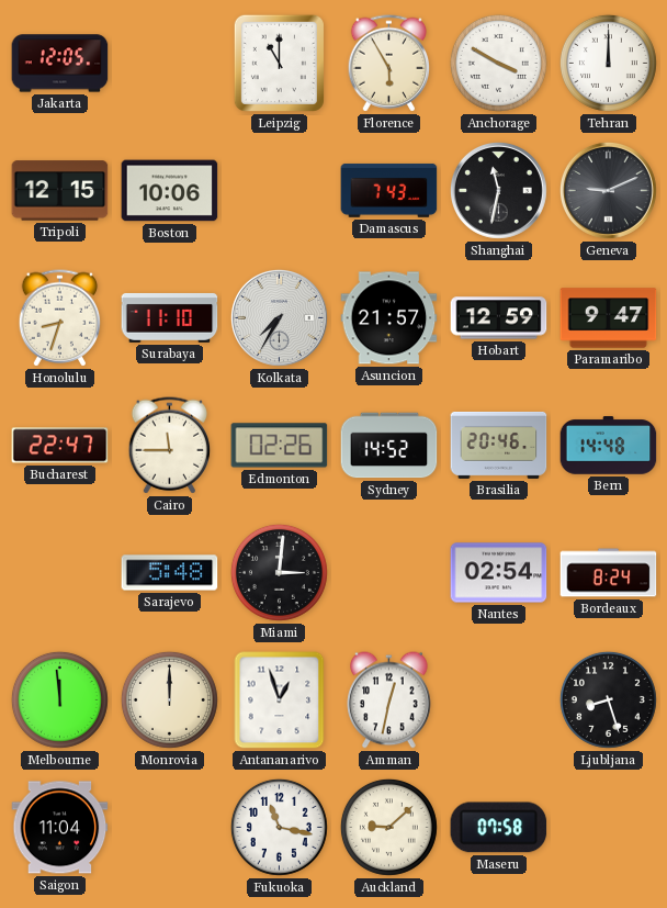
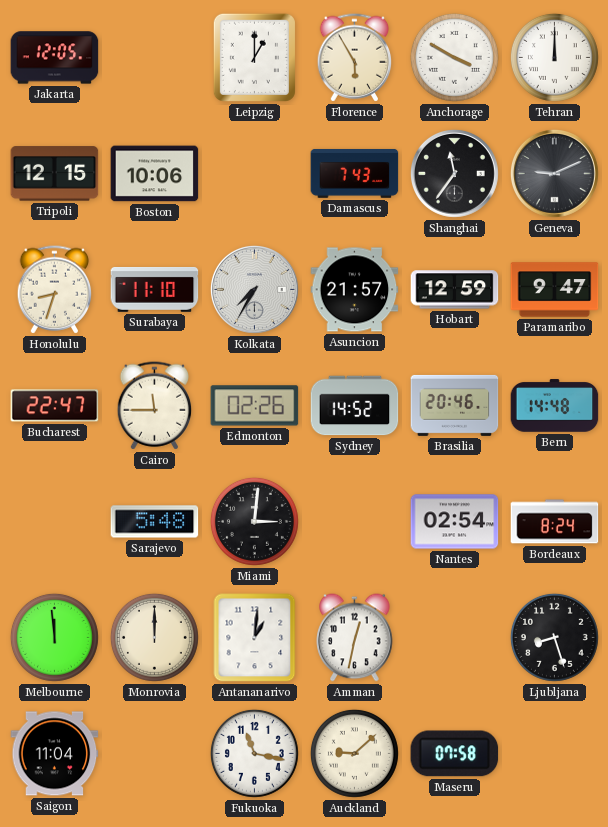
Leipzig: 11:00 -> 1:00 (254, 57)
Shanghai: 11:32 -> 11:36 (454, 173)
Antananarivo: 12:57 -> 1:01 (255, 638)
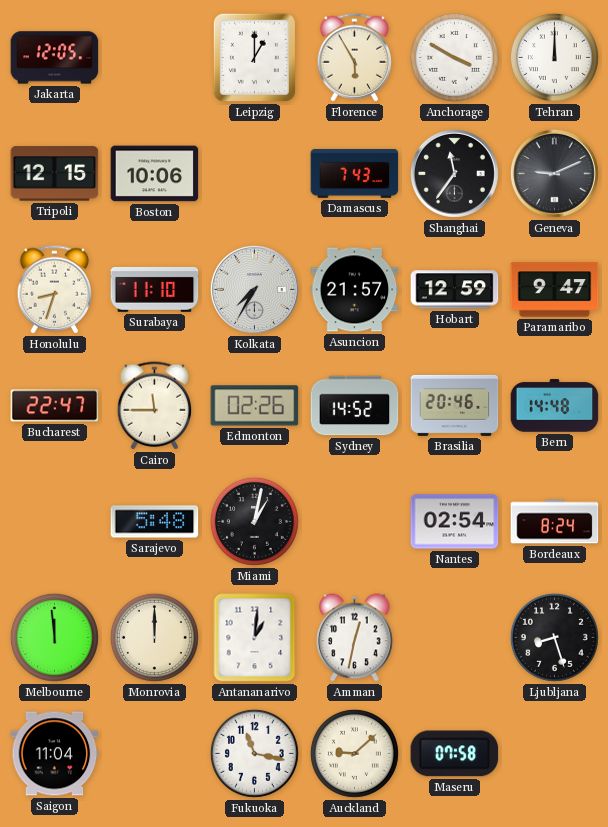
Miami: 3:01 -> 1:02 (254, 521)
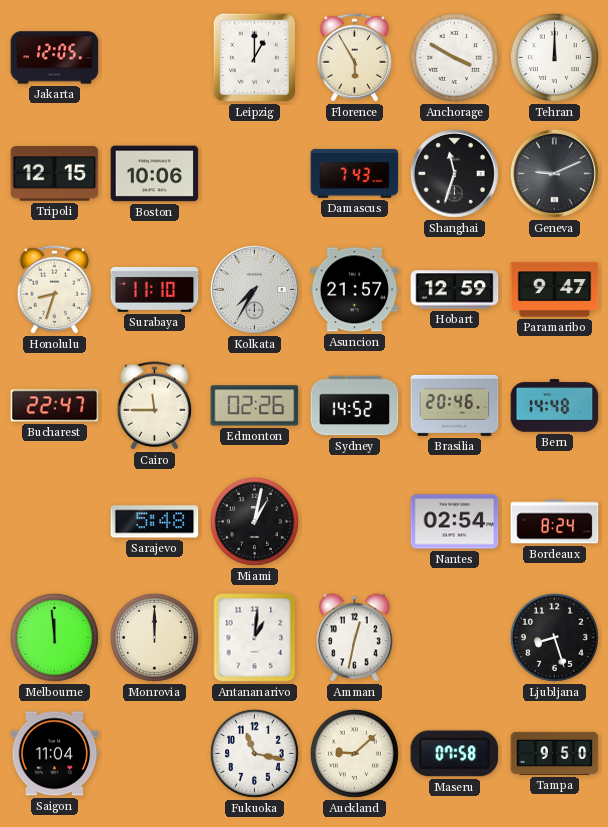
Shanghai: 11:36 -> 11:33 (454, 173)
Tampa: none -> 9:50 (555, 753)
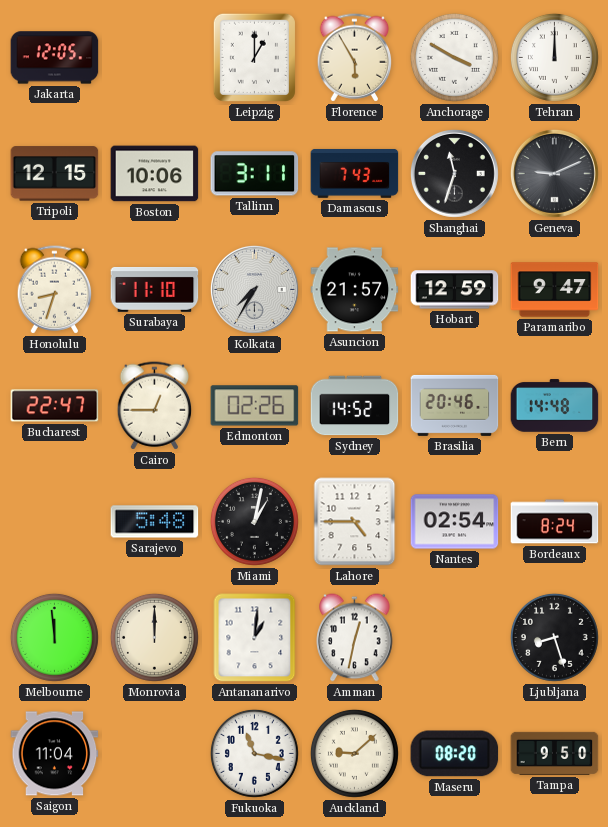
Tallinn: none -> 3:11 (255, 174)
Cairo: 11:45 -> 12:45 (155, 406)
Lahore: none -> 4:45 (355, 522)
Maseru: 07:58 -> 08:20 (455, 754)
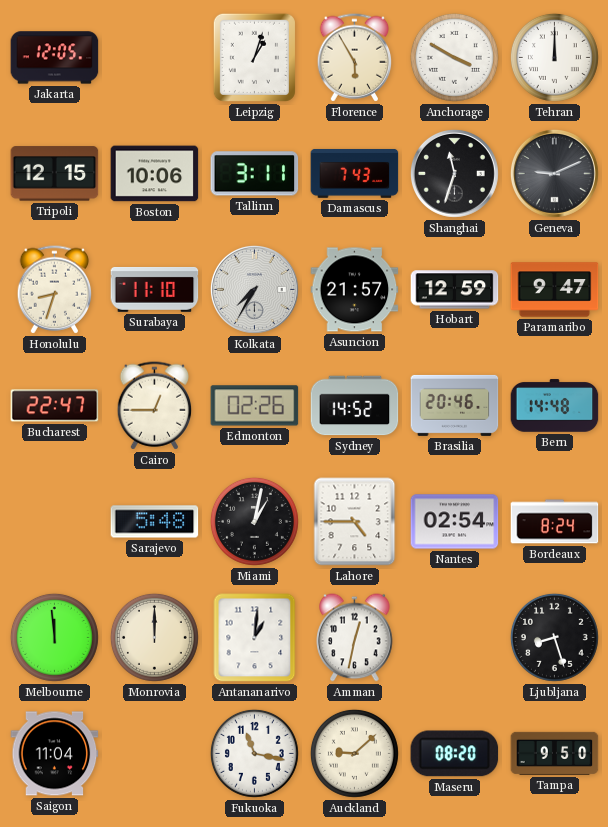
Leipzig: 1:00 -> 1:03 (254, 57)
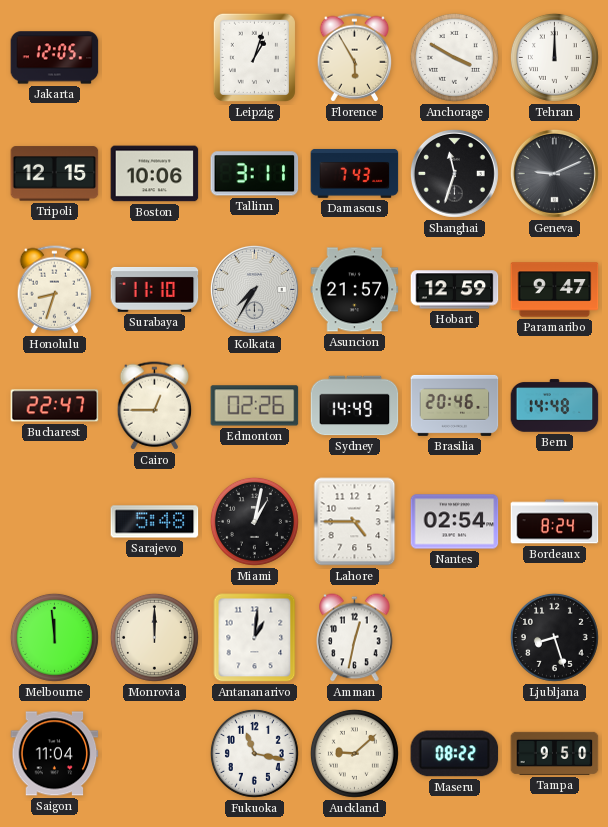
Sydney: 14:52 -> 14:49 (355, 406)
Maseru: 08:20 -> 08:22 (455, 754)
